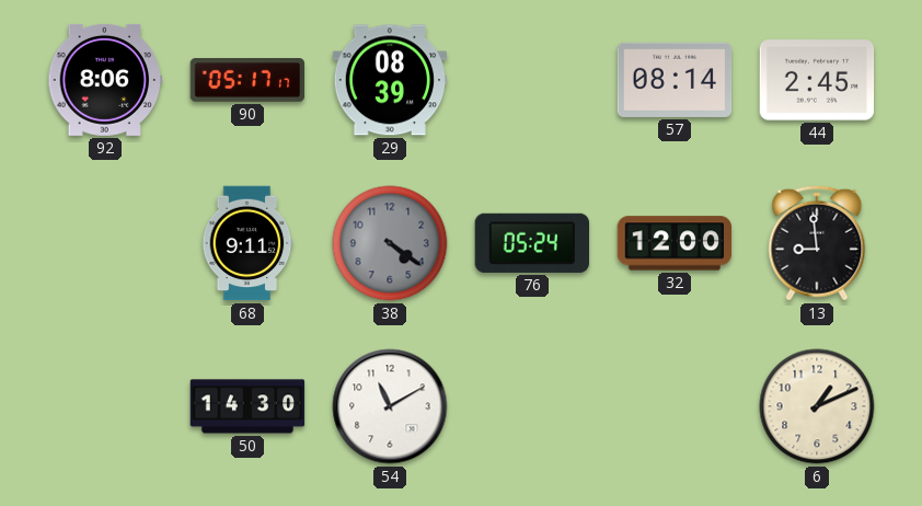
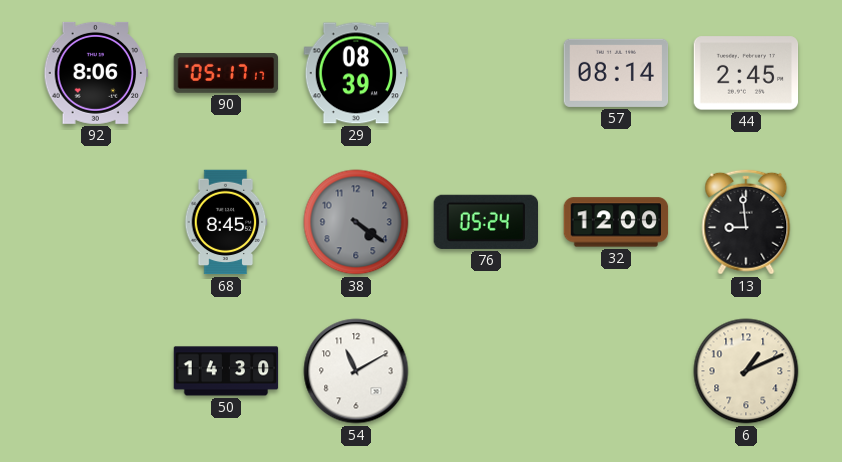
68: 9:11 -> 8:45 (226, 222)
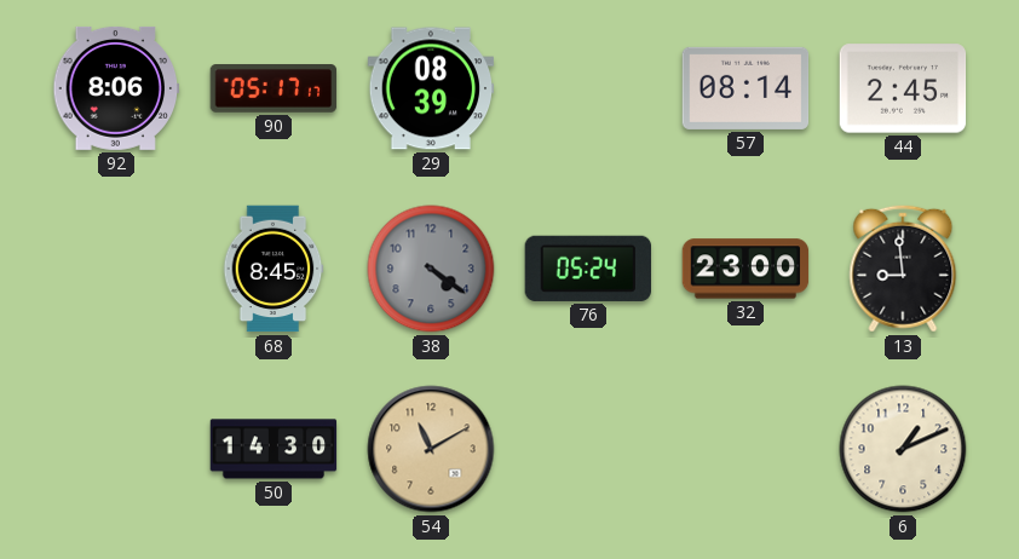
32: 12:00 -> 23:00 (745, 269)
54 dial: white -> champagne (431, 449)
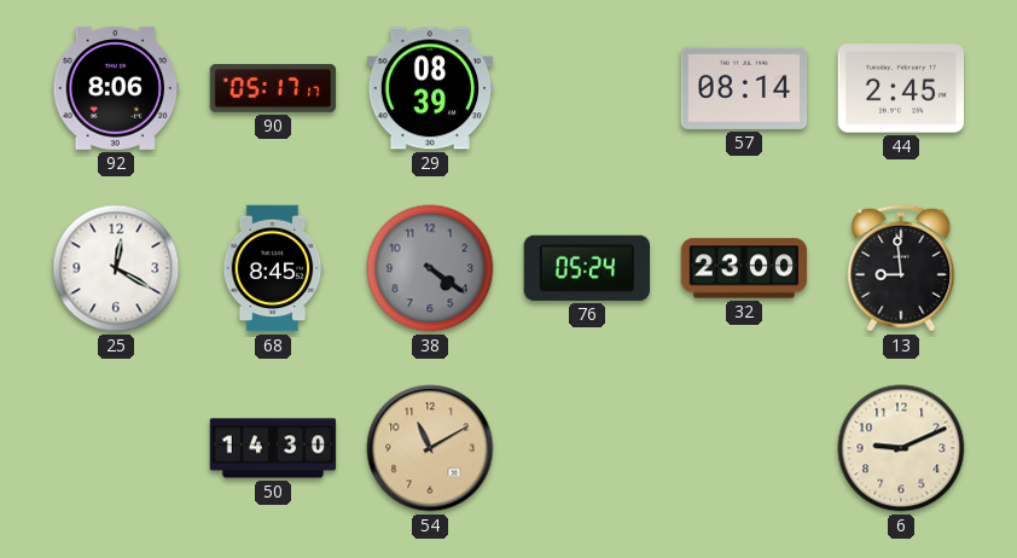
25: none -> 12:20 (116, 268)
6: 1:11 -> 9:11 (901, 448)
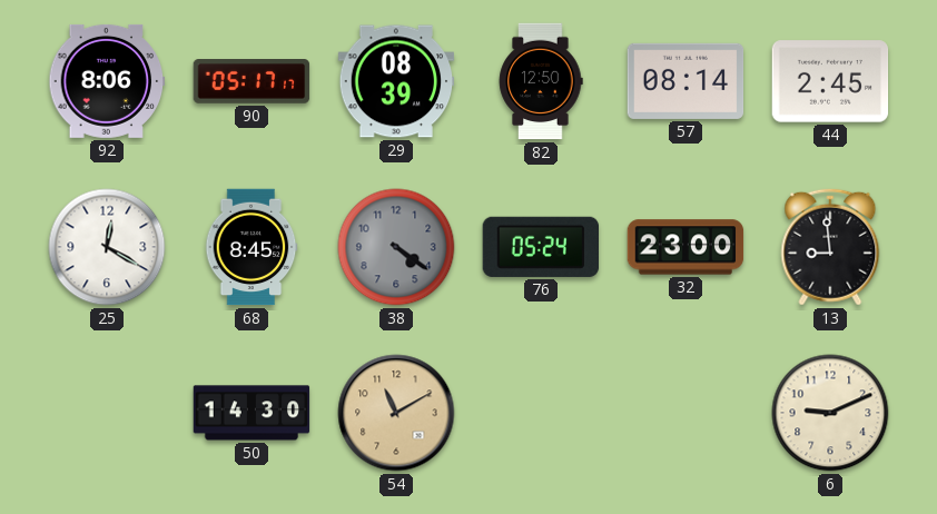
82: none -> 12:50 (541, 81)
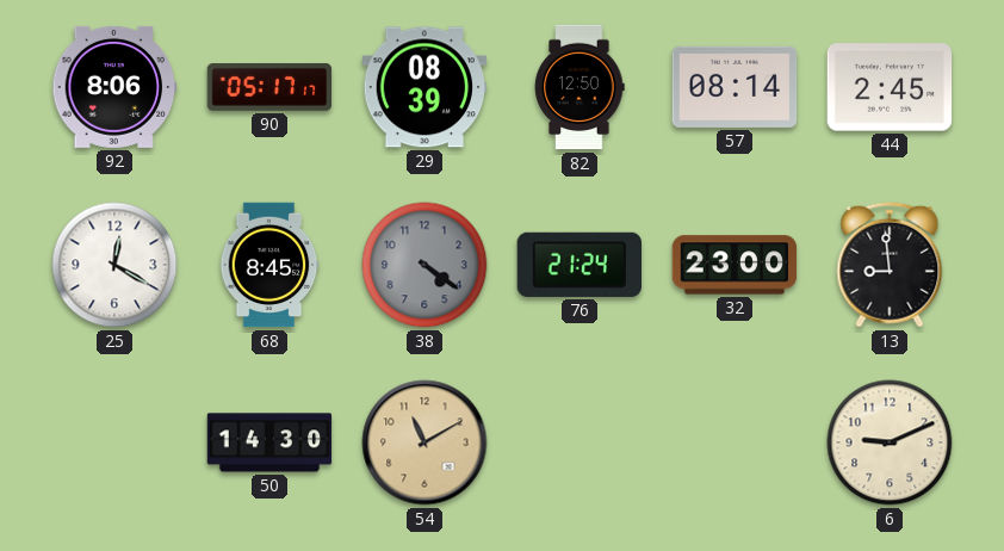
76: 05:24 -> 21:24 (578, 265)
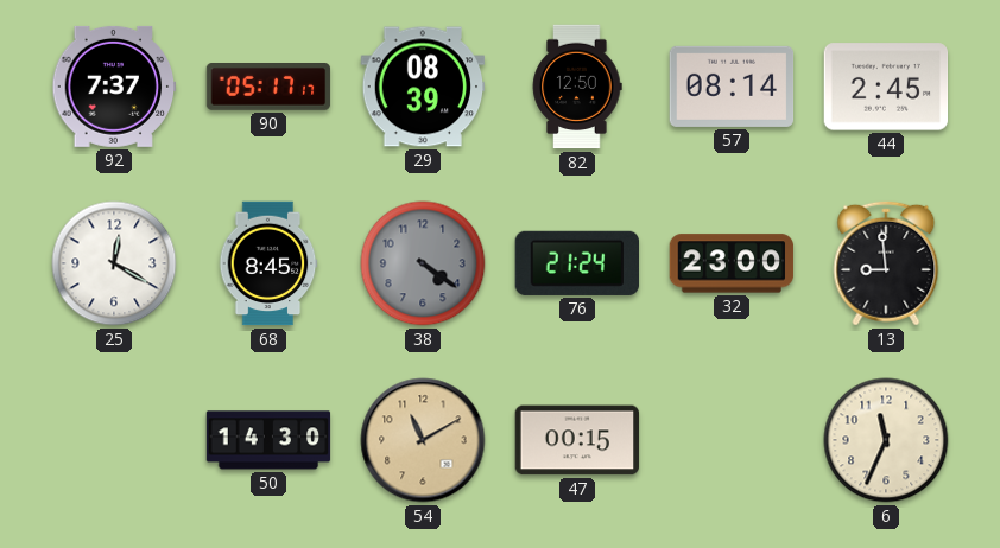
92: 8:06 -> 7:37 (114, 87)
47: none -> 00:15 (577, 440)
6: 9:11 -> 11:34 (886, 440)
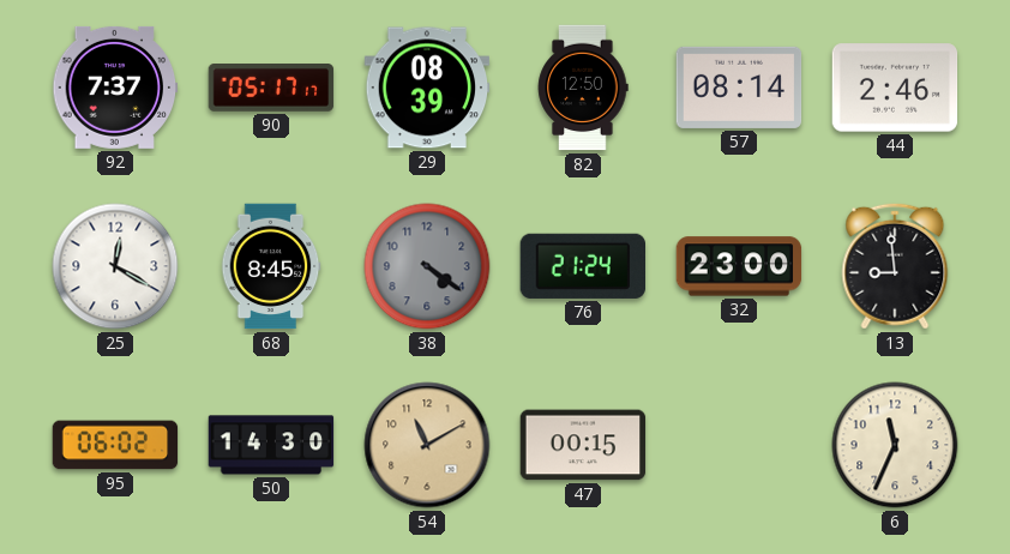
44: 2:45 -> 2:46 (895, 88)
95: none -> 06:02 (115, 445)
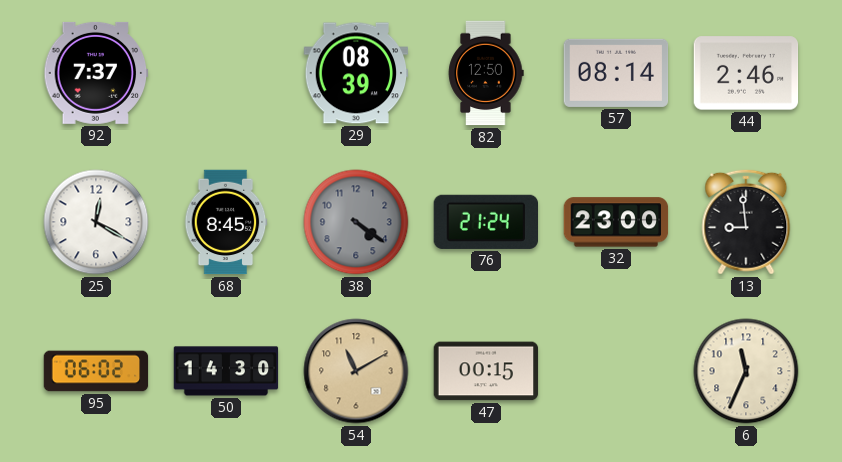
90: 05:17 -> none (271, 89)
